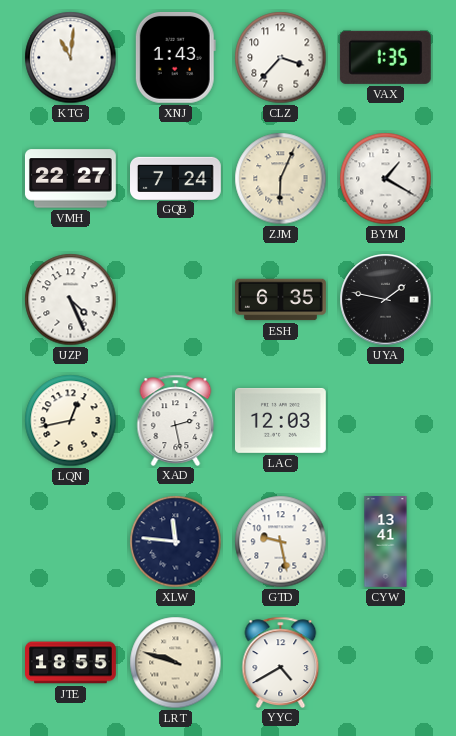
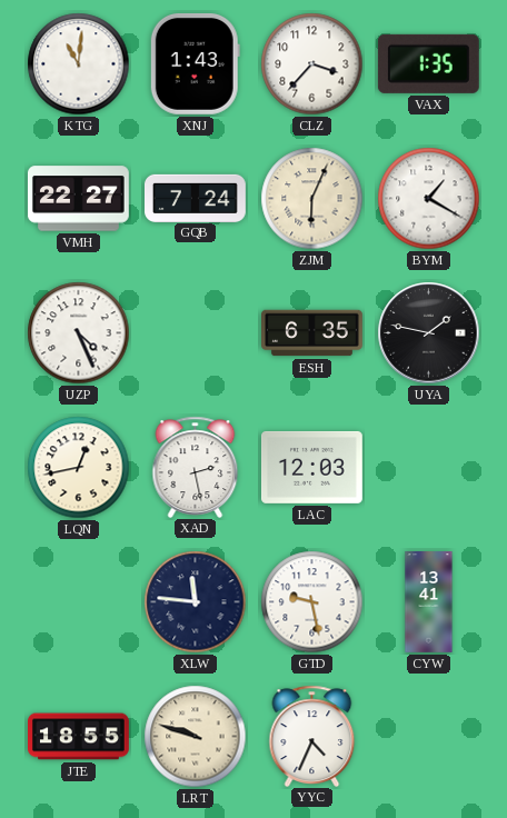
YYC: 4:40 -> 4:34 (312, 736)
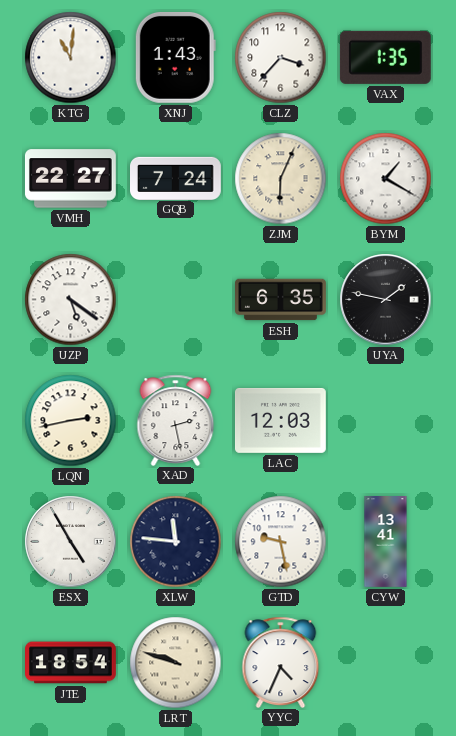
UZP: 4:26 -> 5:21 (71, 300)
LQN: 12:43 -> 2:43 (71, 421)
ESX: none -> 4:55 (71, 542)
JTE: 18:55 -> 18:54 (71, 663)
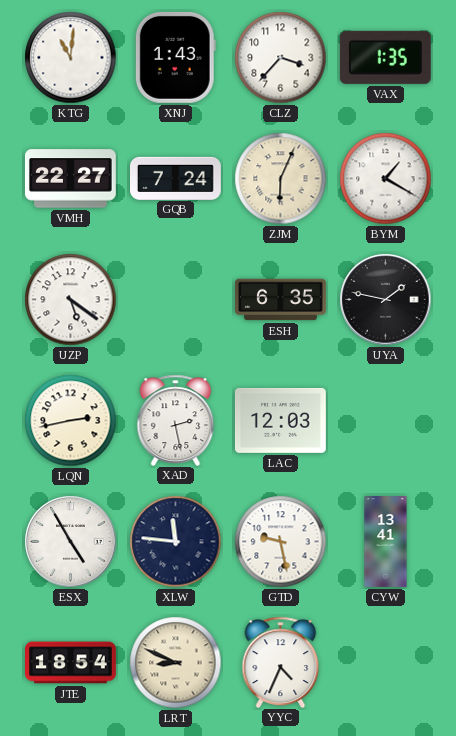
LRT: 9:48 -> 8:49 (176, 663)
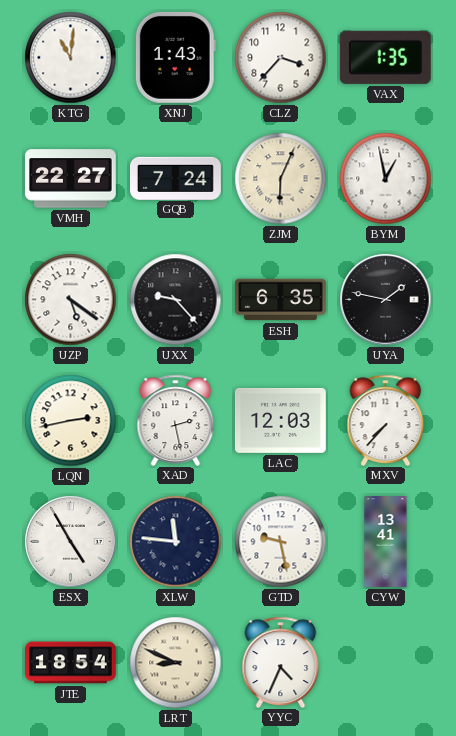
BYM: 1:20 -> 12:58 (386, 179)
UXX: none -> 9:23 (176, 300)
MXV: none -> 7:37 (386, 420)
